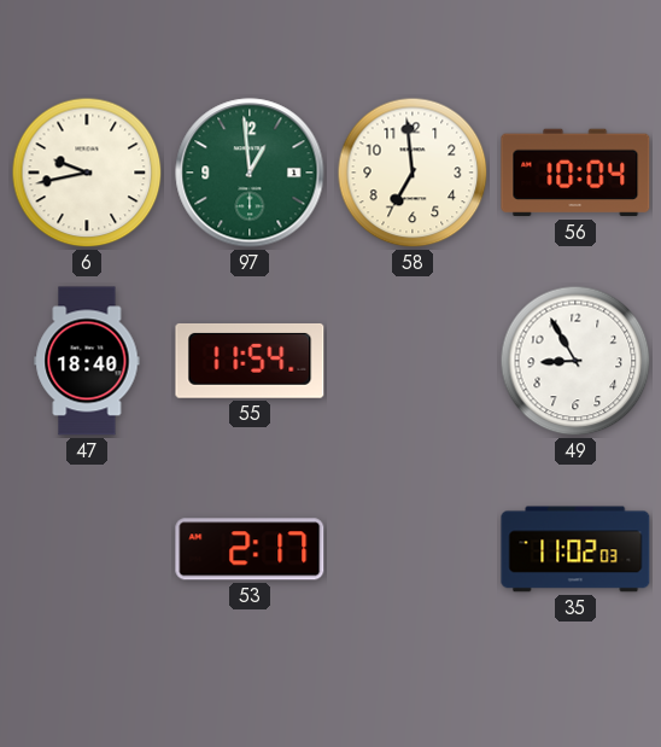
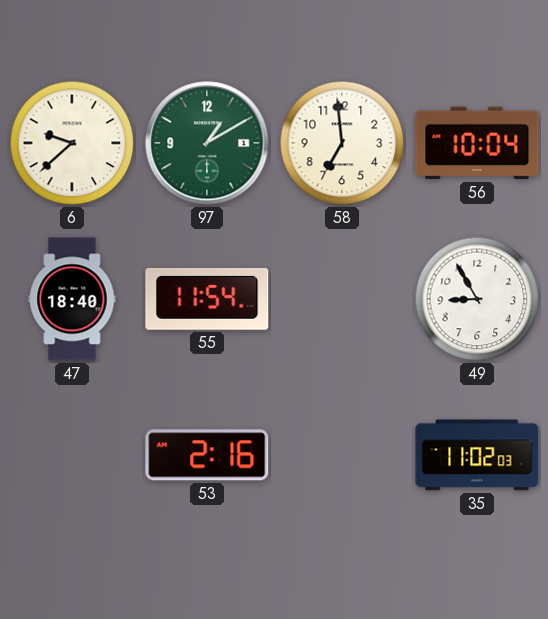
6: 9:43 -> 9:38 (72, 143)
97: 12:59 -> 1:10 (207, 143)
53: 2:17 -> 2:16 (207, 455)
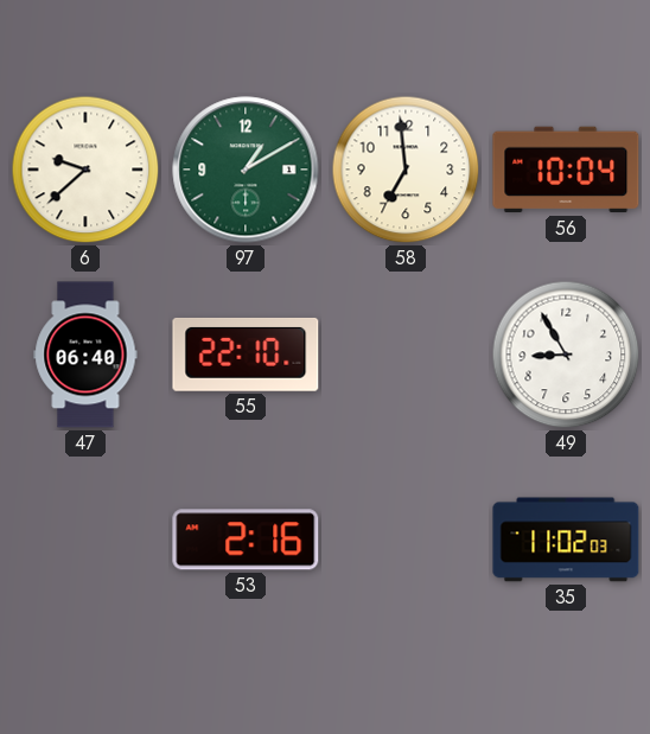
47: 18:40 -> 06:40 (85, 355)
55: 11:54 -> 22:10 (246, 355)
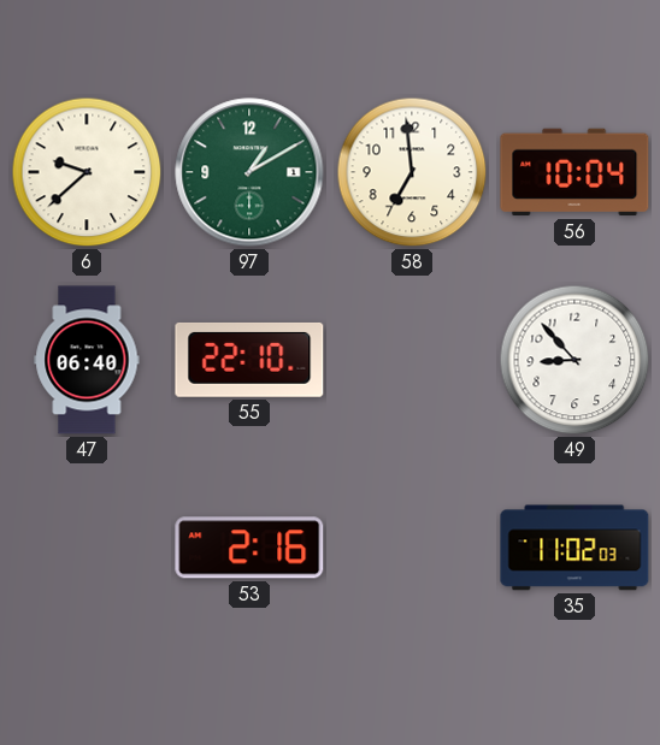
49: 8:55 -> 8:53 (574, 360)
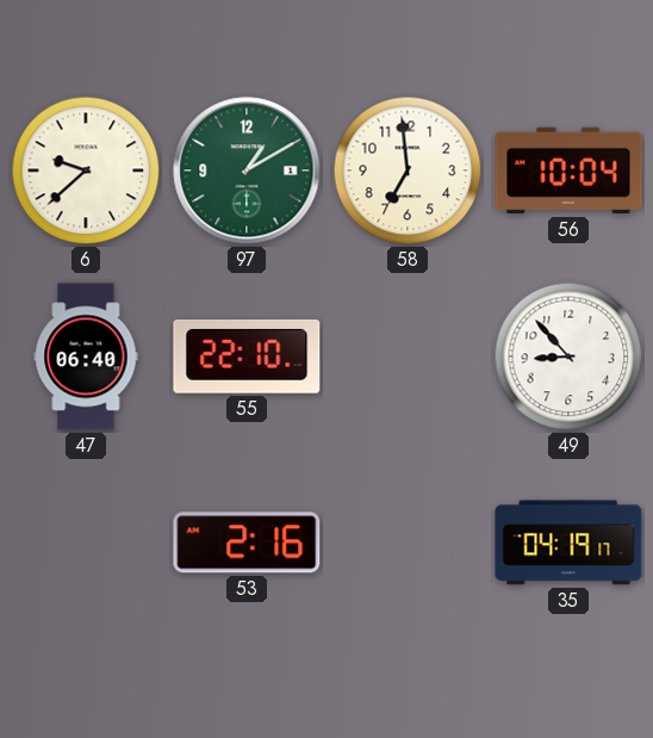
35: 11:02 -> 04:19 (568, 542)
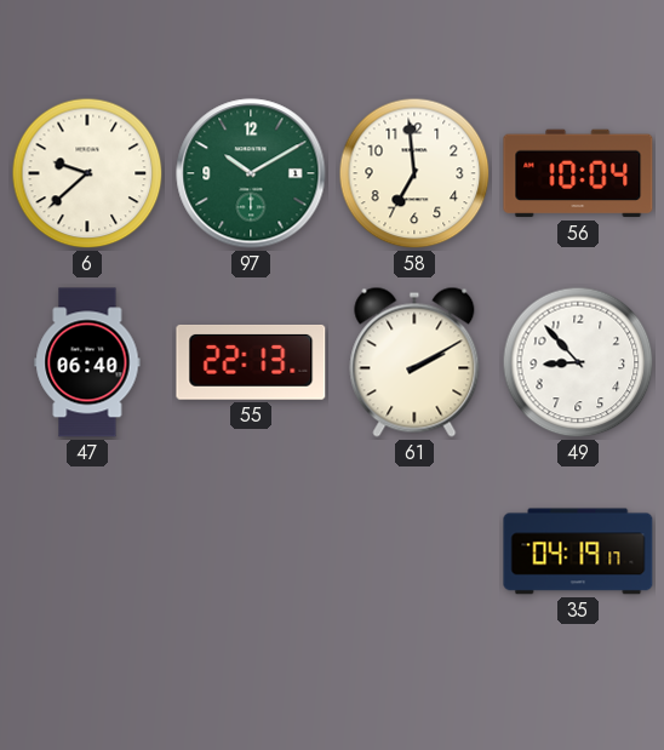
97: 1:10 -> 10:10 (251, 173)
55: 22:10 -> 22:13 (251, 362)
61: none -> 2:10 (414, 362)
53: 2:16 -> none (247, 542)
